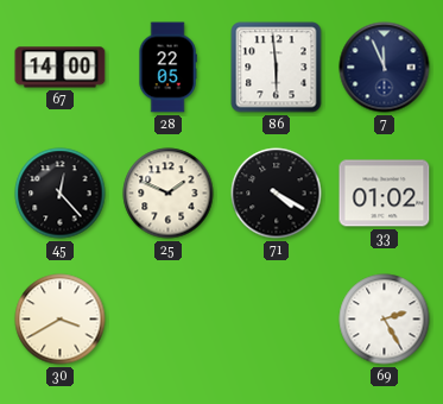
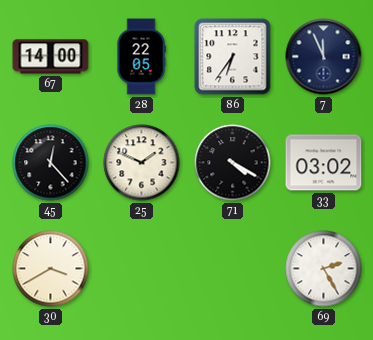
86: 5:59 -> 6:36 (233, 57)
33: 01:02 -> 03:02 (324, 163)
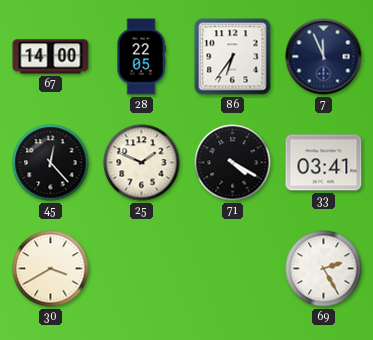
33: 03:02 -> 03:41 (324, 163)
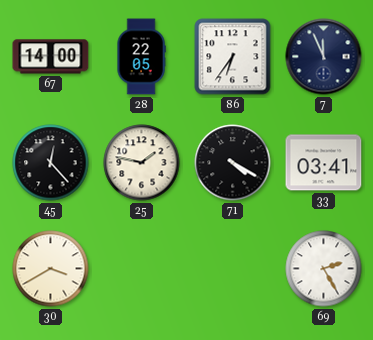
25: 1:49 -> 1:47 (142, 163)
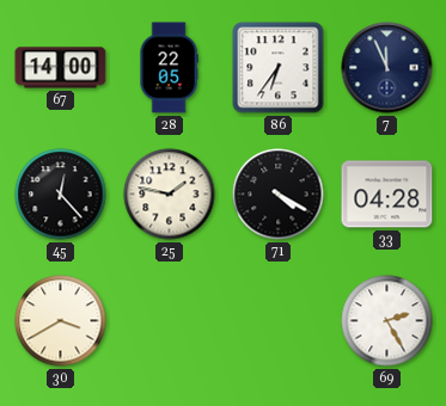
33: 03:41 -> 04:28 (387, 195)
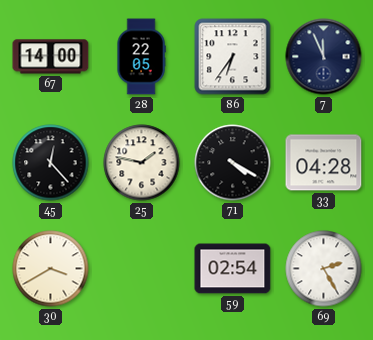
59: none -> 02:54 (233, 269)
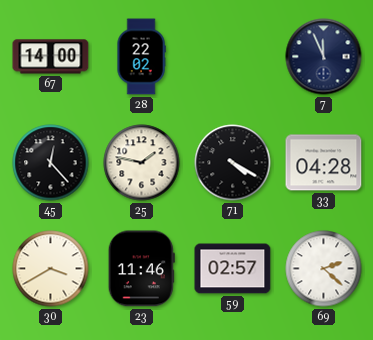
28: 22:05 -> 22:02 (141, 57)
86: 6:36 -> none (233, 57)
23: none -> 11:46 (141, 269)
59: 02:54 -> 02:57 (233, 269)
69: 2:25 -> 2:22 (324, 269)
